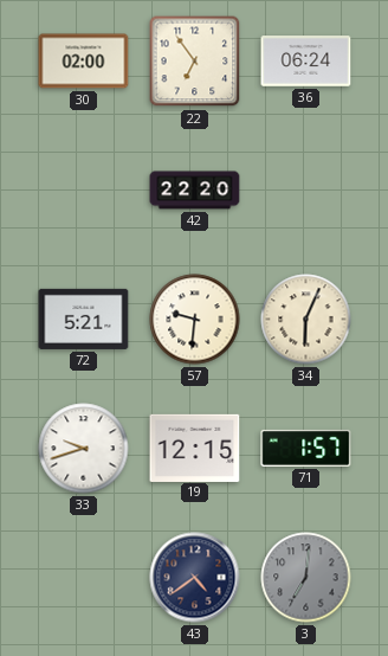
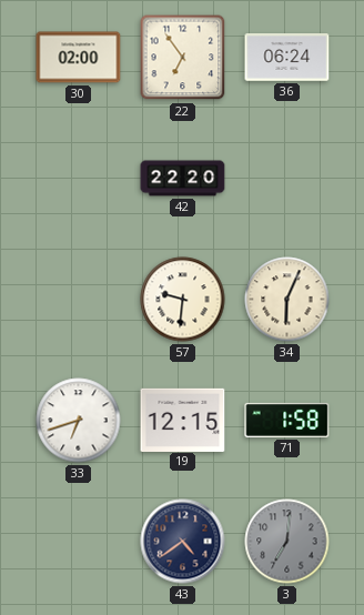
72: 5:21 -> none (84, 319)
33: 9:42 -> 6:42 (79, 421)
71: 1:57 -> 1:58 (287, 420)
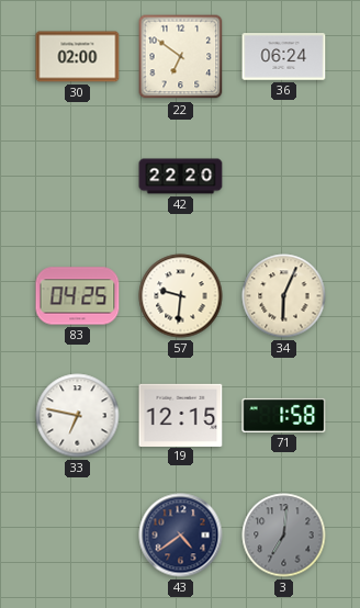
22: 6:54 -> 6:51 (181, 57)
83: none -> 04:25 (78, 296)
33: 6:42 -> 6:47 (78, 416)
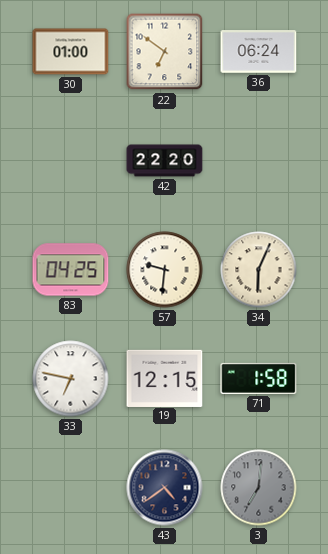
30: 02:00 -> 01:00 (71, 52)
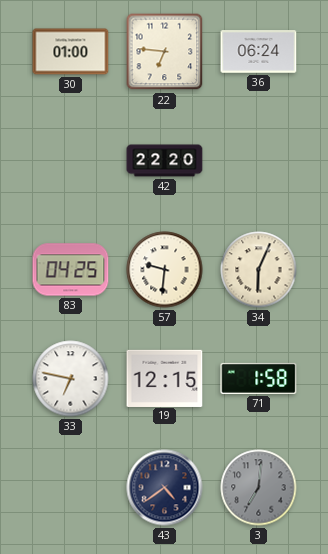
22: 6:51 -> 6:46 (165, 52)
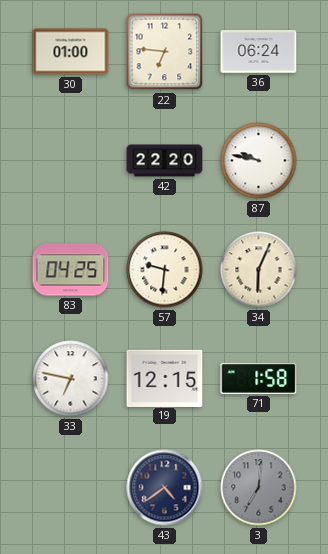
87: none -> 9:47 (259, 161)
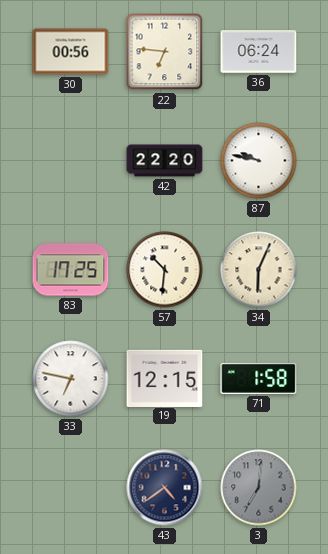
30: 01:00 -> 00:56 (71, 52)
83: 04:25 -> 17:25 (71, 270)
57: 9:31 -> 10:31 (165, 270)
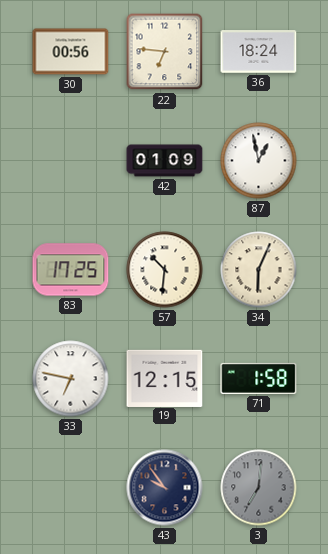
36: 06:24 -> 18:24 (259, 52)
42: 22:20 -> 01:09 (165, 161)
87: 9:47 -> 12:58 (259, 161)
43: 4:39 -> 9:54 (165, 488)
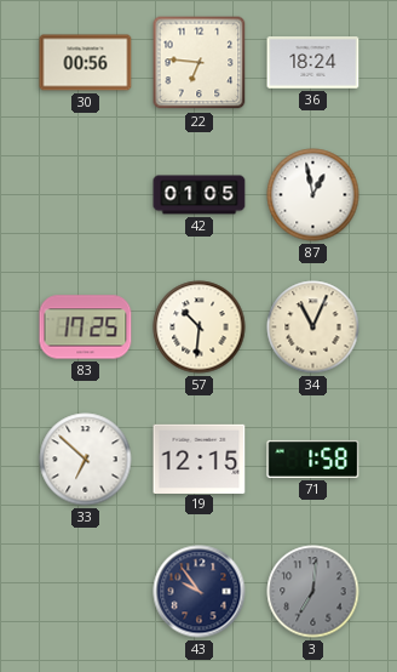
42: 01:09 -> 01:05 (200, 195)
34: 6:04 -> 11:04 (313, 328)
33: 6:47 -> 6:52 (86, 460)
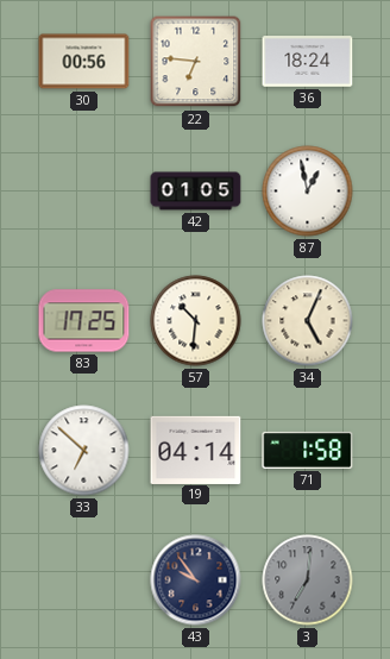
34: 11:04 -> 5:04 (308, 321)
19: 12:15 -> 04:14 (196, 450)
